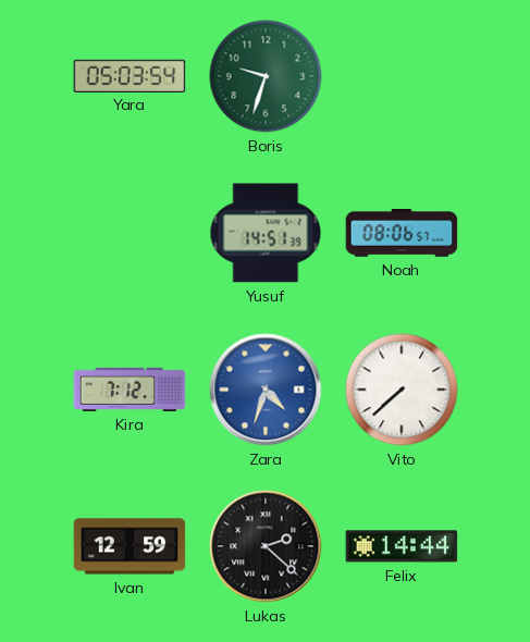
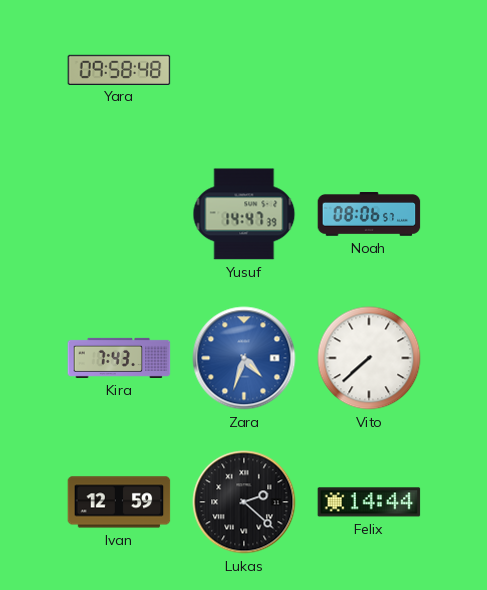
Yara: 05:03 -> 09:58 (119, 69)
Boris: 9:33 -> none (266, 76)
Yusuf: 14:51 -> 14:47 (244, 214)
Kira: 7:12 -> 7:43 (119, 358)
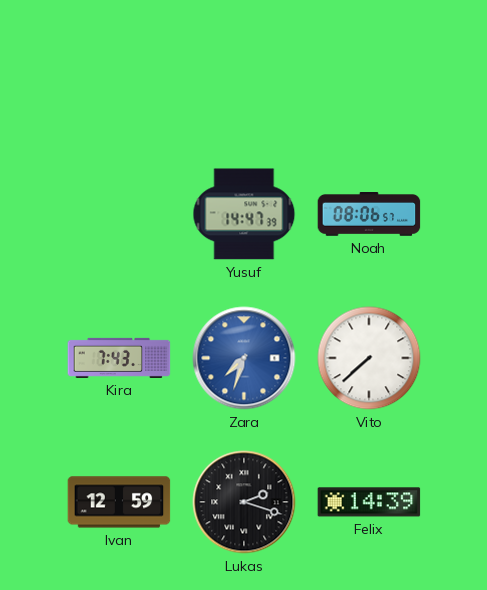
Yara: 09:58 -> none (119, 69)
Zara: 4:33 -> 7:33 (244, 358)
Lukas: 2:22 -> 2:18 (244, 502)
Felix: 14:44 -> 14:39 (369, 502)
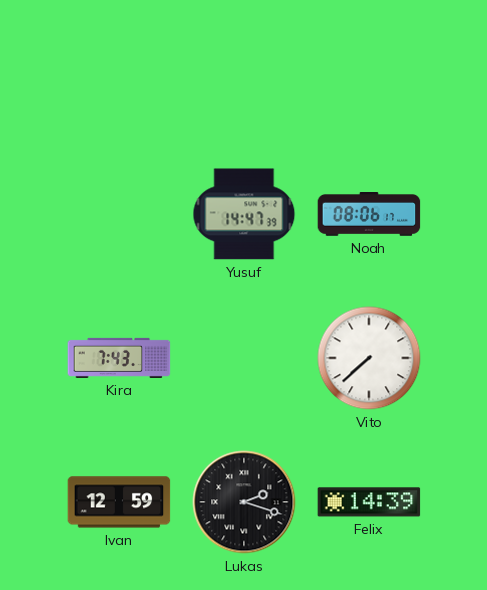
Noah: 08:06:57 -> 08:06:17 (369, 215)
Zara: 7:33 -> none (244, 358)
